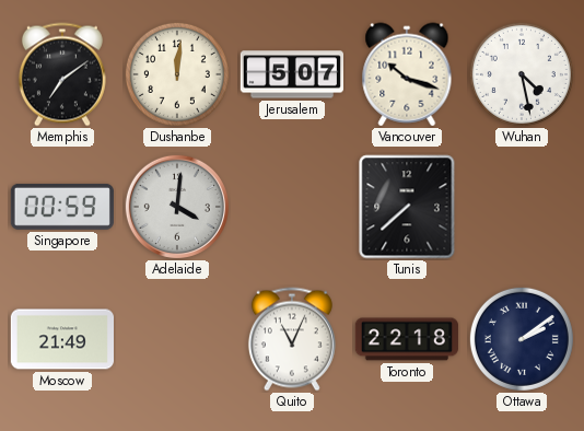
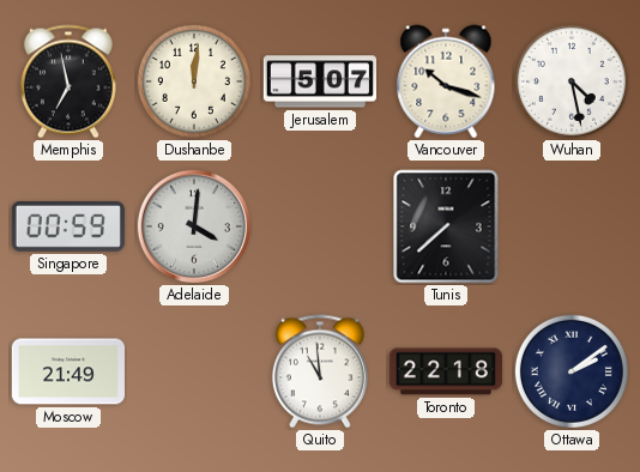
Memphis: 7:09 -> 6:58 (68, 81)
Quito: 11:04 -> 10:59 (320, 371)
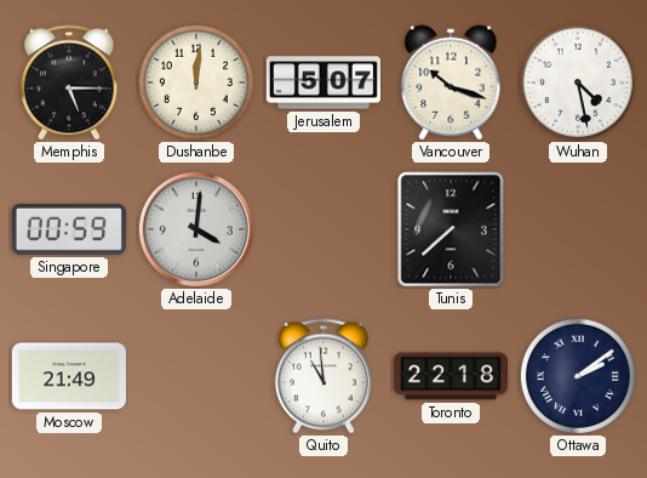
Memphis: 6:58 -> 5:15 (69, 82)
